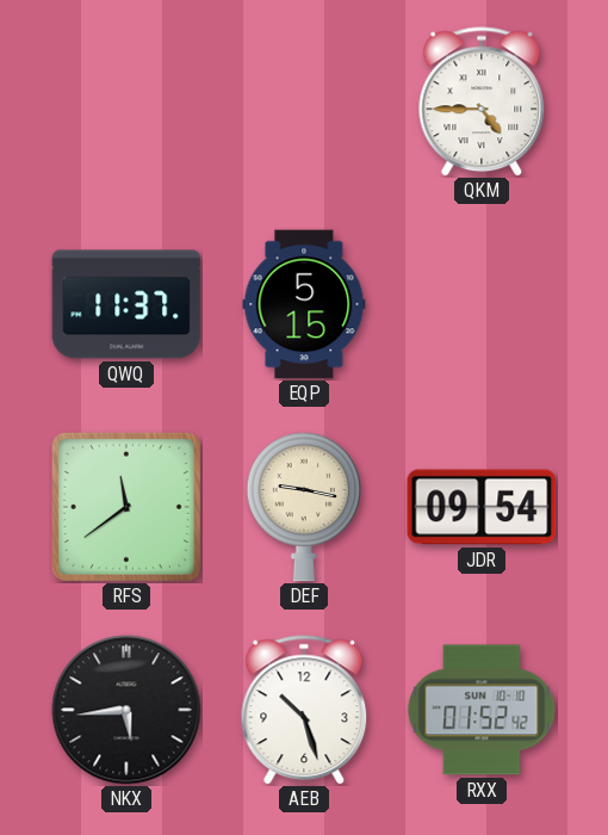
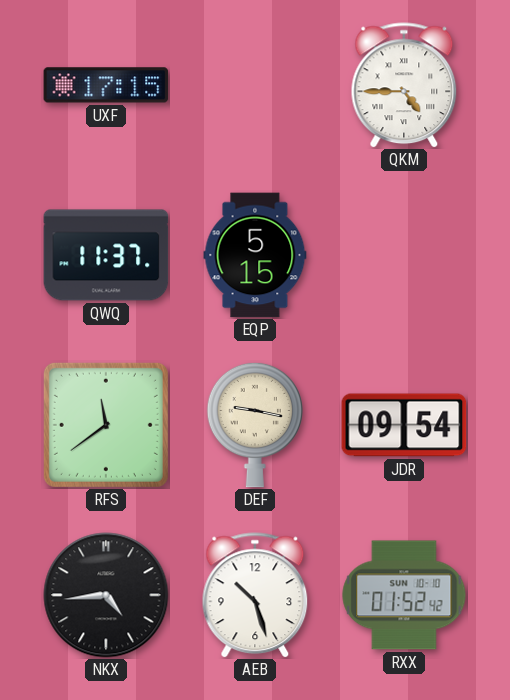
UXF: none -> 17:15 (106, 85)
NKX: 5:44 -> 4:44 (106, 595)
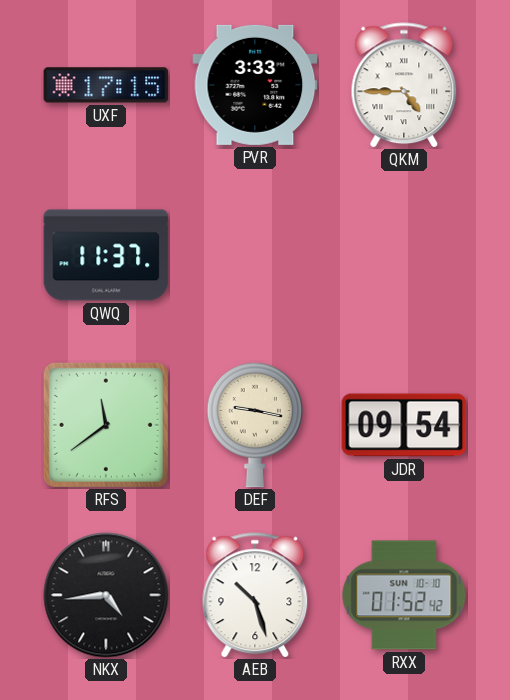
PVR: none -> 3:33 (255, 85)
EQP: 5:15 -> none (255, 255)
